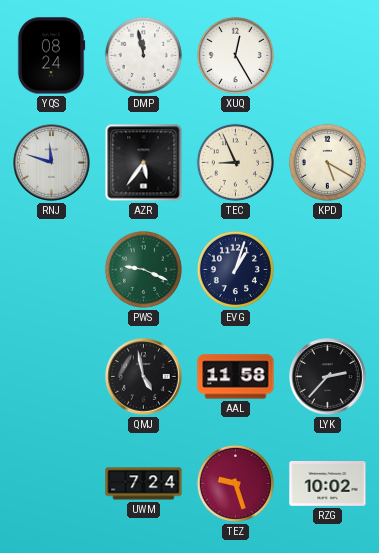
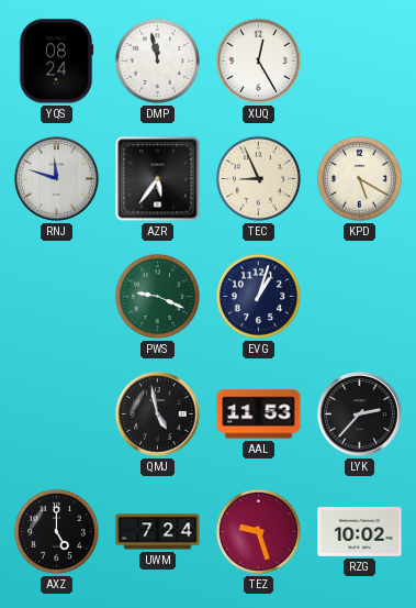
AAL: 11:58 -> 11:53 (259, 414)
AXZ: none -> 5:00 (56, 531)
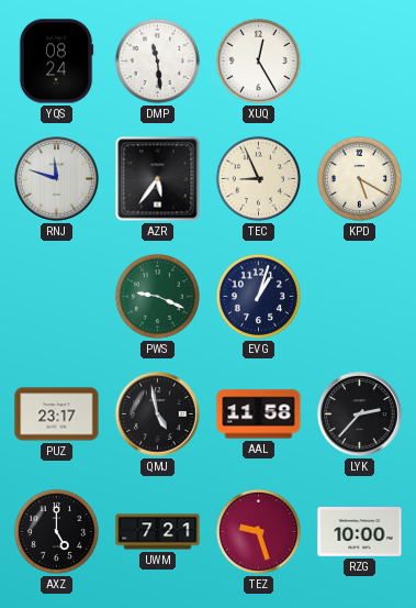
DMP: 11:58 -> 11:29 (157, 60)
PUZ: none -> 23:17 (57, 414)
AAL: 11:53 -> 11:58 (259, 414)
UWM: 7:24 -> 7:21 (158, 532)
RZG: 10:02 -> 10:00 (360, 532)
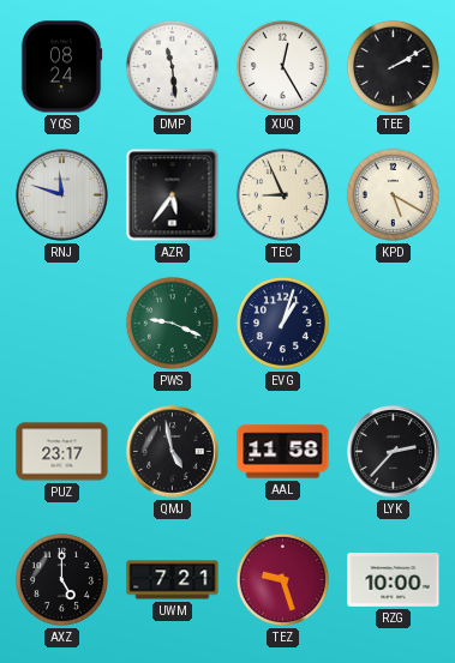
TEE: none -> 2:10 (393, 66)
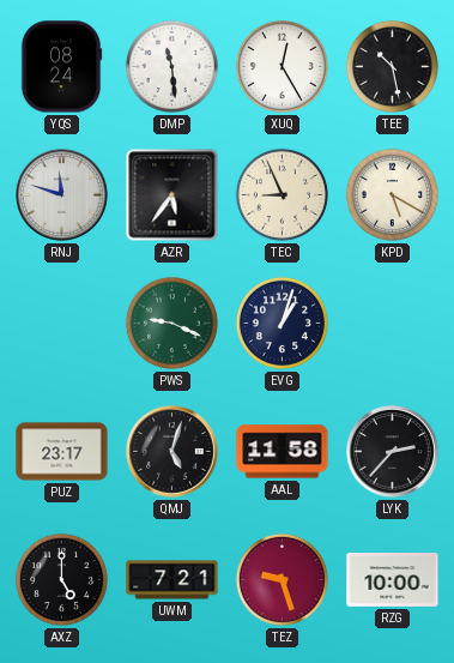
TEE: 2:10 -> 10:28 (392, 66)
QMJ: 4:58 -> 5:03 (172, 452)
